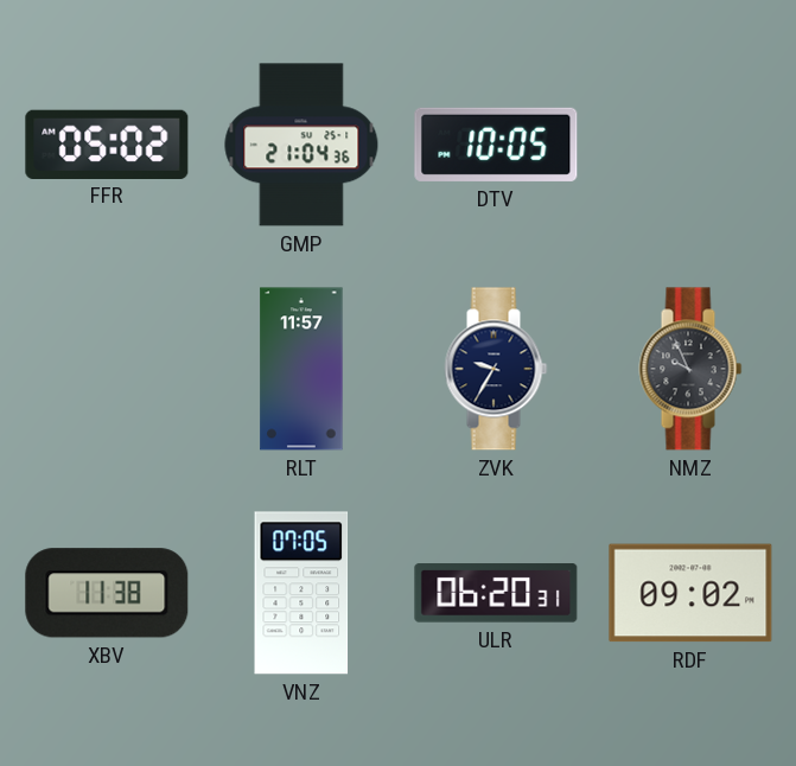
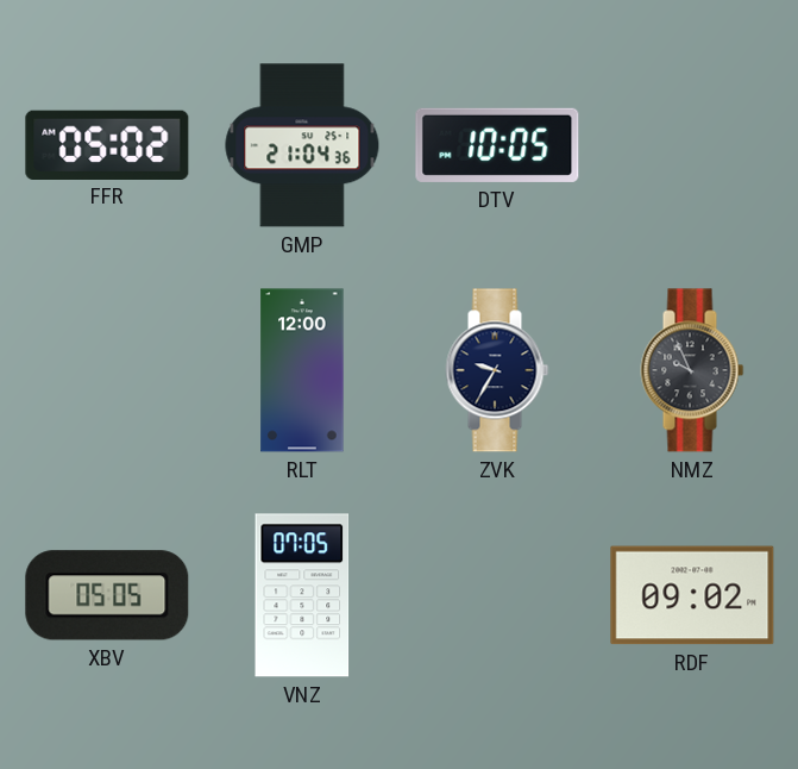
RLT: 11:57 -> 12:00 (302, 370)
XBV: 11:38 -> 05:05 (107, 595)
ULR: 06:20 -> none (496, 593)
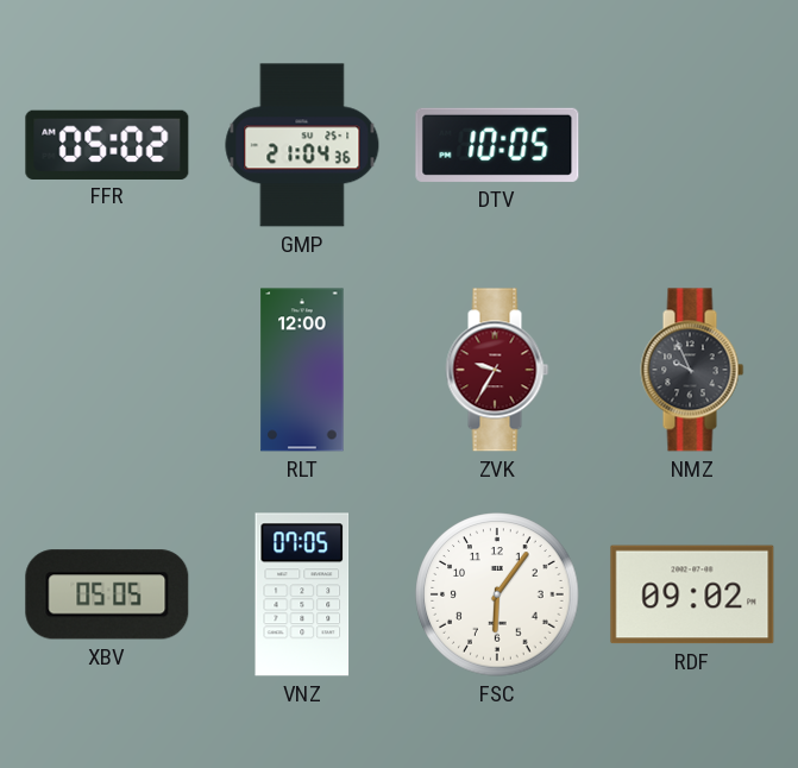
ZVK dial: navy -> burgundy (497, 370)
FSC: none -> 6:06 (497, 594)
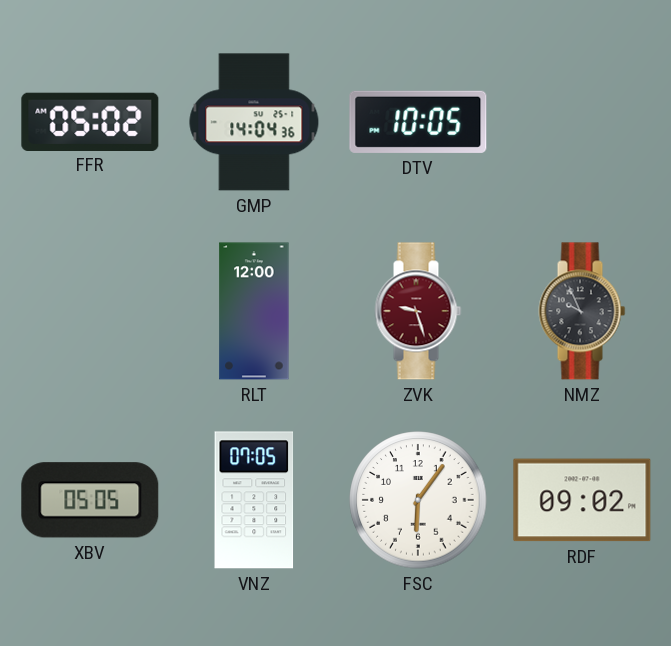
GMP: 21:04 -> 14:04 (254, 122)
ZVK: 9:35 -> 9:27 (418, 311)
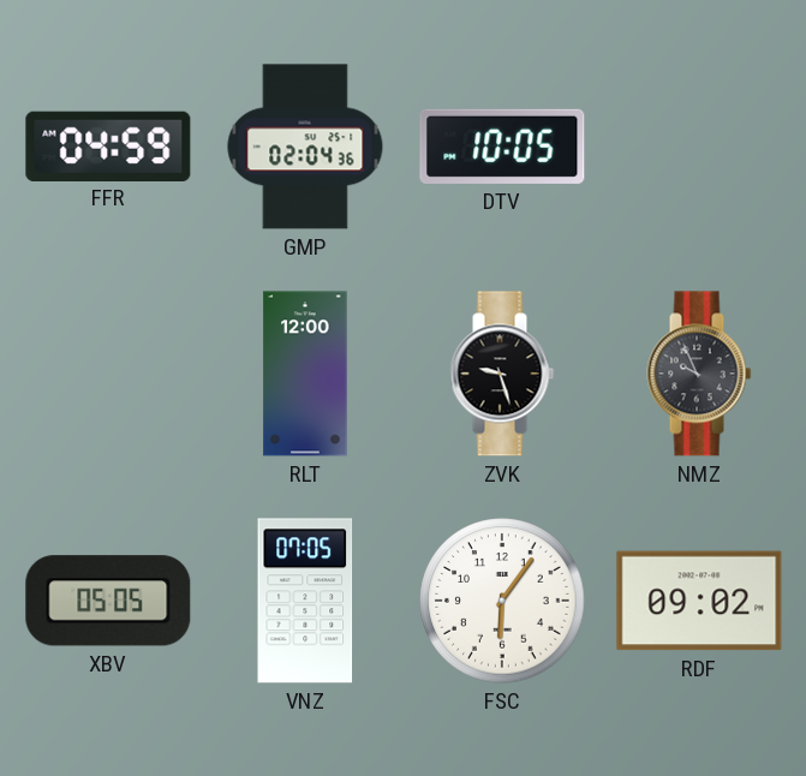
FFR: 05:02 -> 04:59 (108, 145)
GMP: 14:04 -> 02:04 (305, 147)
ZVK dial: burgundy -> black (502, 374)
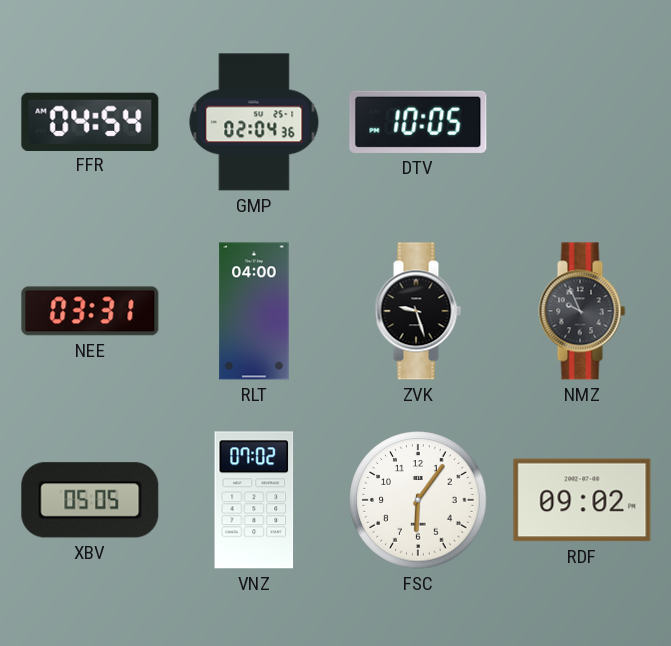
FFR: 04:59 -> 04:54 (90, 121)
NEE: none -> 03:31 (90, 311)
RLT: 12:00 -> 04:00 (254, 311)
VNZ: 07:05 -> 07:02 (254, 500)
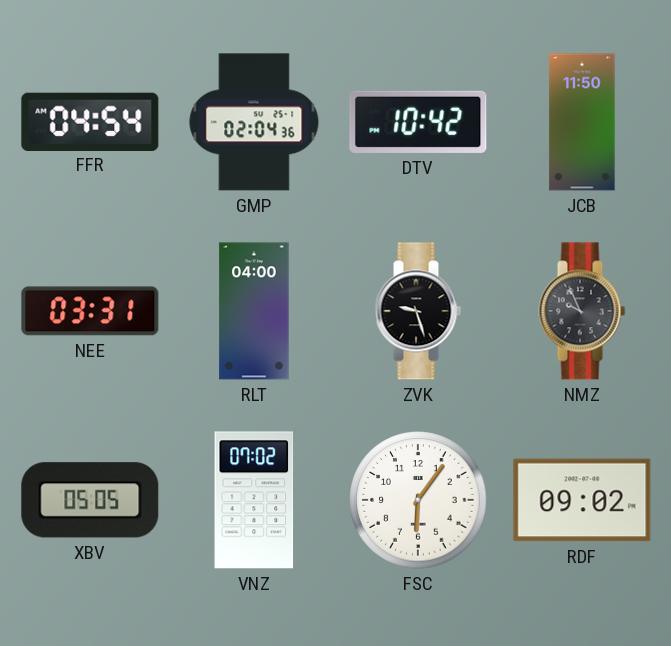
DTV: 10:05 -> 10:42 (418, 122)
JCB: none -> 11:50 (582, 122)
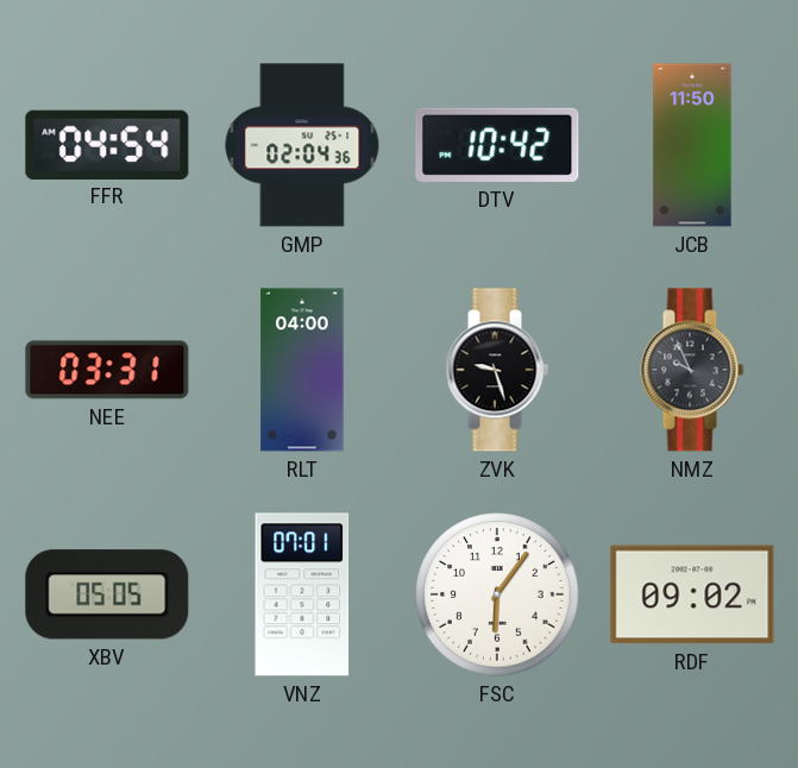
VNZ: 07:02 -> 07:01 (302, 594)
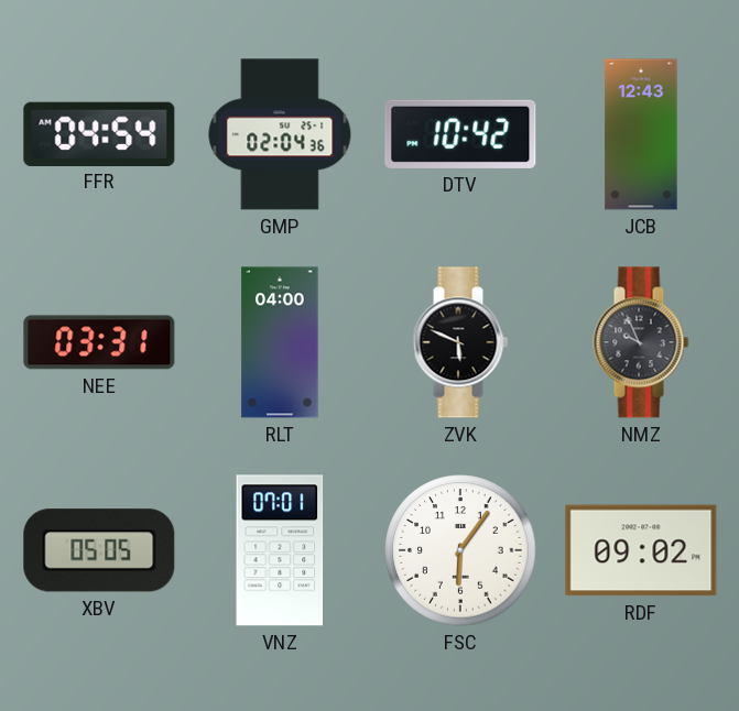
JCB: 11:50 -> 12:43 (641, 134)
ZVK: 9:27 -> 5:49 (460, 342)
